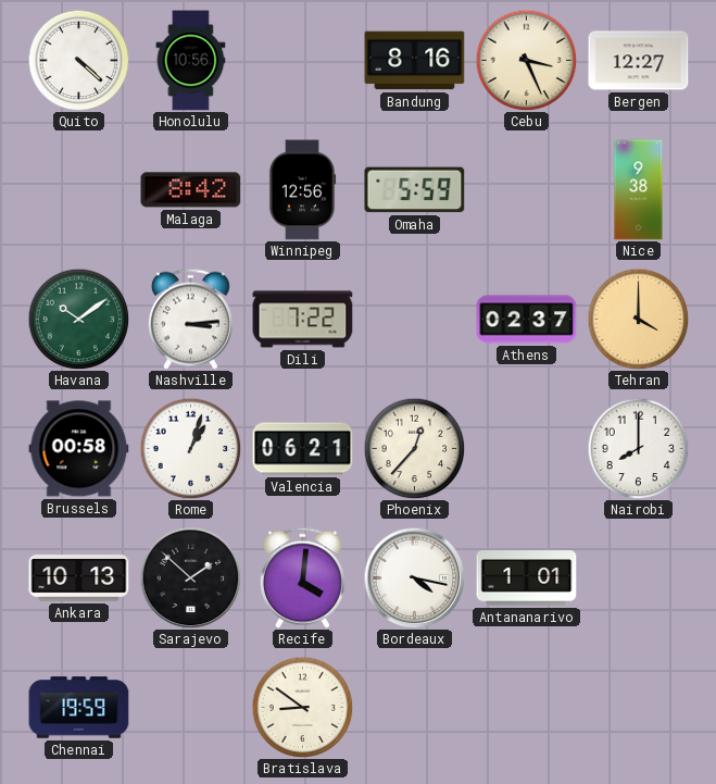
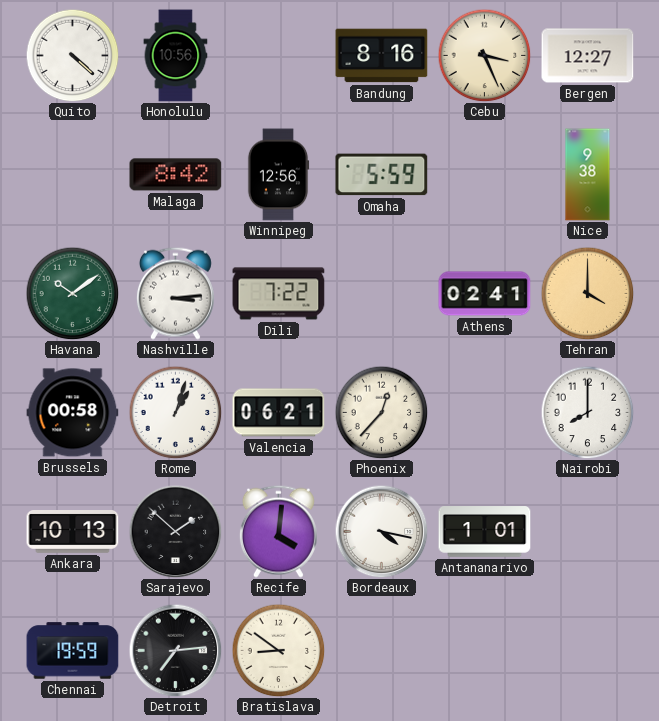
Athens: 02:37 -> 02:41 (485, 294)
Detroit: none -> 7:14 (175, 650)
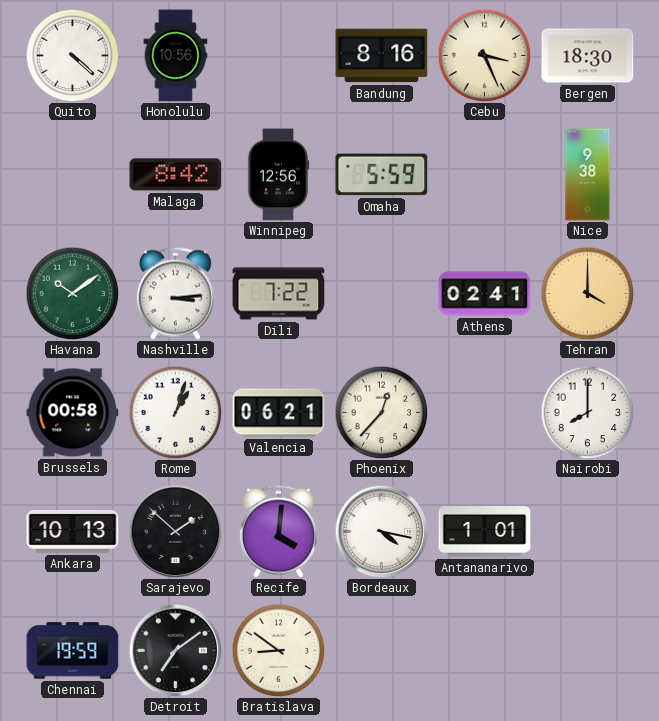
Bergen: 12:27 -> 18:30 (588, 56)
Detroit: 7:14 -> 7:09 (175, 650)
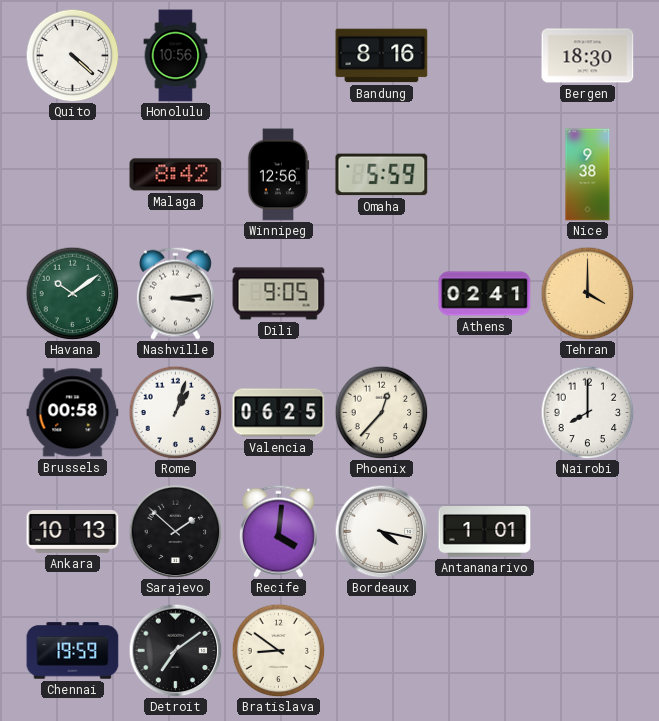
Cebu: 3:26 -> none (484, 55)
Dili: 7:22 -> 9:05 (279, 294)
Valencia: 06:21 -> 06:25 (279, 413)
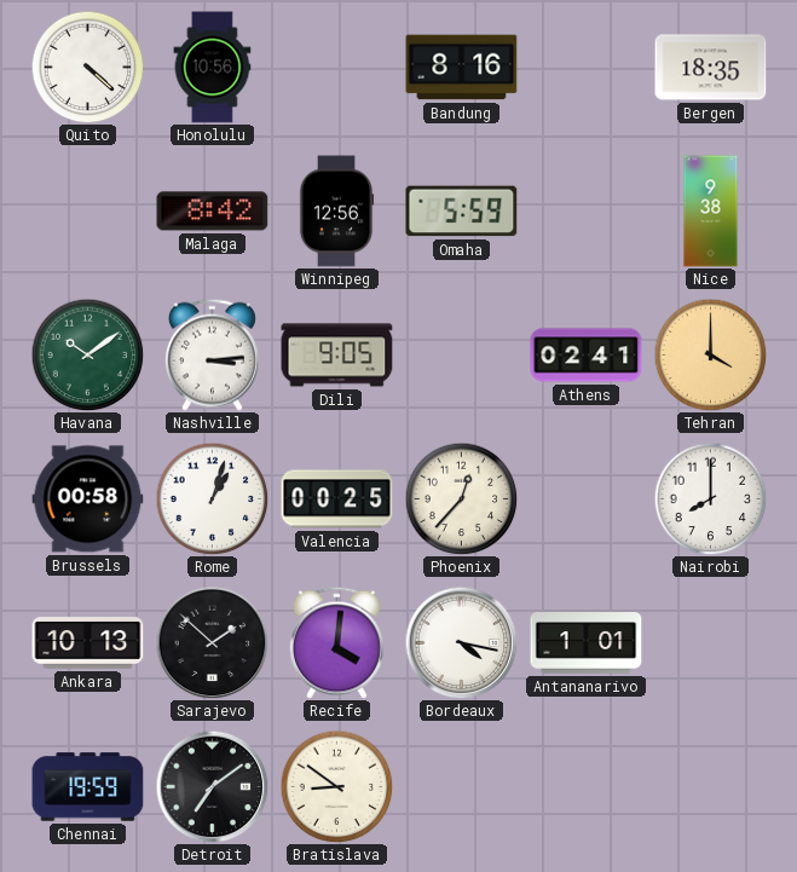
Bergen: 18:30 -> 18:35 (711, 68)
Valencia: 06:25 -> 00:25 (337, 499)
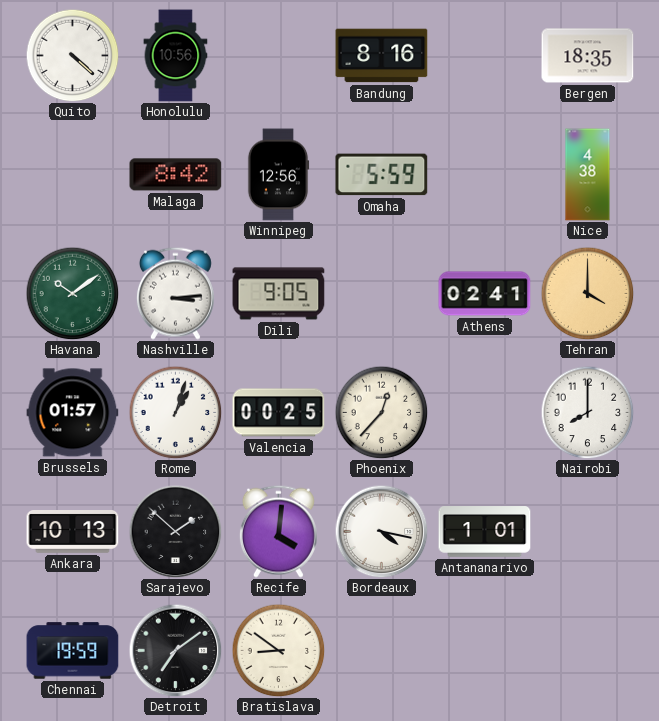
Nice: 9:38 -> 4:38 (588, 175)
Brussels: 00:58 -> 01:57 (73, 413)
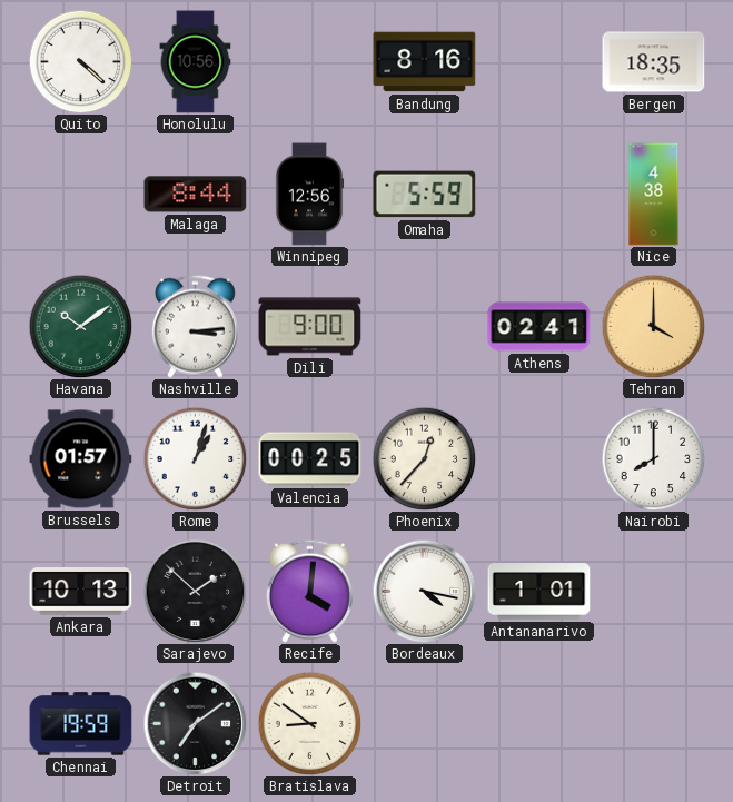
Malaga: 8:42 -> 8:44 (196, 195)
Dili: 9:05 -> 9:00 (310, 327)
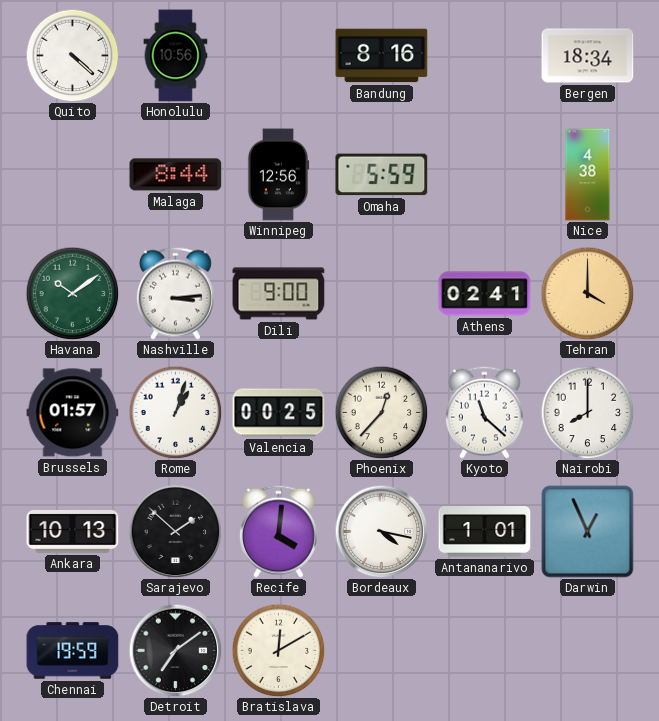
Bergen: 18:35 -> 18:34 (588, 56)
Kyoto: none -> 11:22 (484, 412)
Darwin: none -> 12:56 (588, 532)
Bratislava: 8:51 -> 12:10 (278, 650)
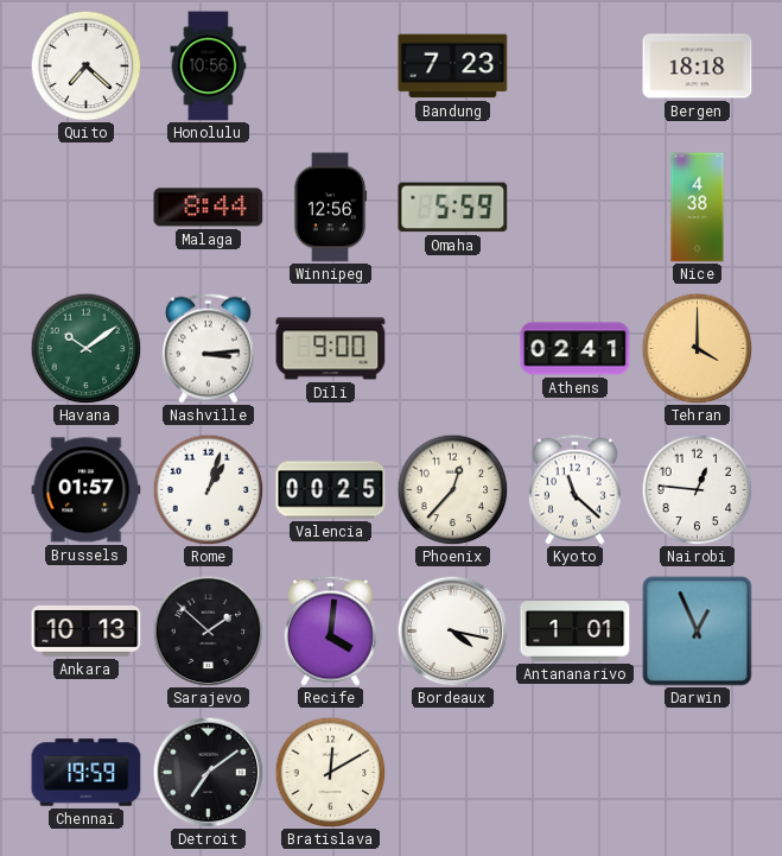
Quito: 4:22 -> 7:22 (85, 65)
Bandung: 8:16 -> 7:23 (453, 66)
Bergen: 18:34 -> 18:18 (698, 66)
Nairobi: 8:00 -> 12:46 (697, 489)
